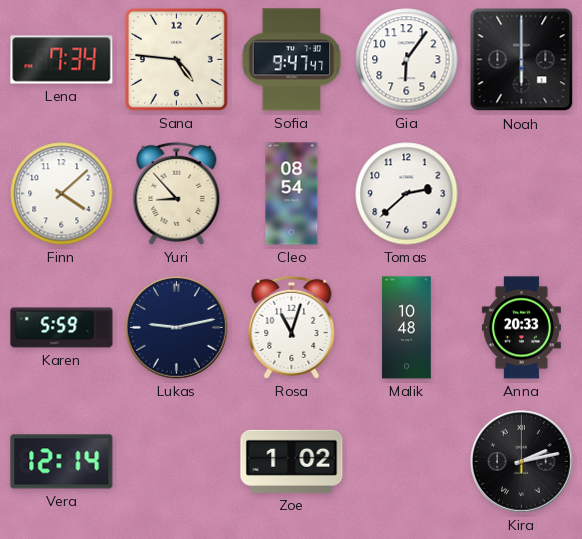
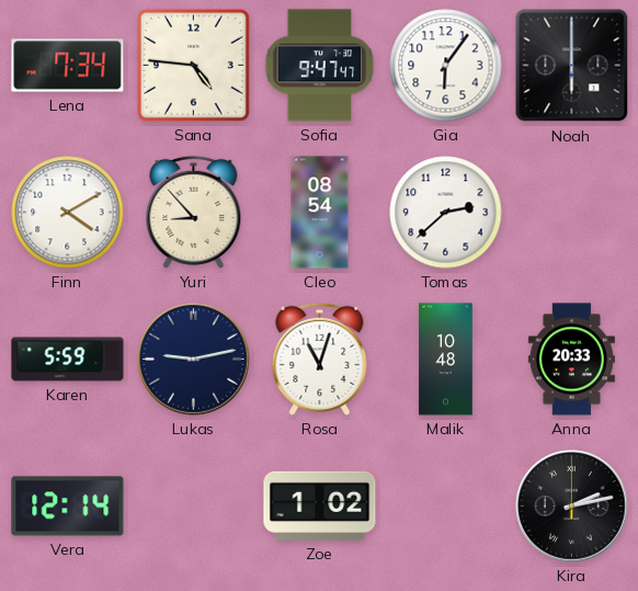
Finn: 4:08 -> 4:10 (68, 213)
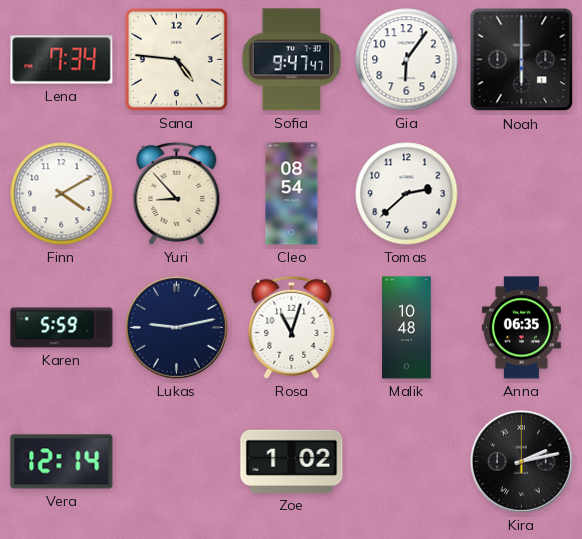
Anna: 20:33 -> 06:35 (521, 328)
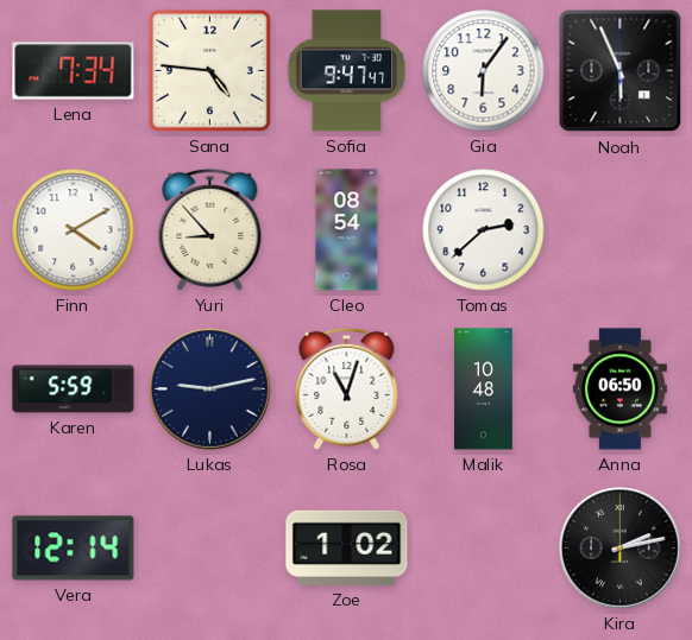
Noah: 6:00 -> 5:56 (621, 71)
Anna: 06:35 -> 06:50 (619, 389)
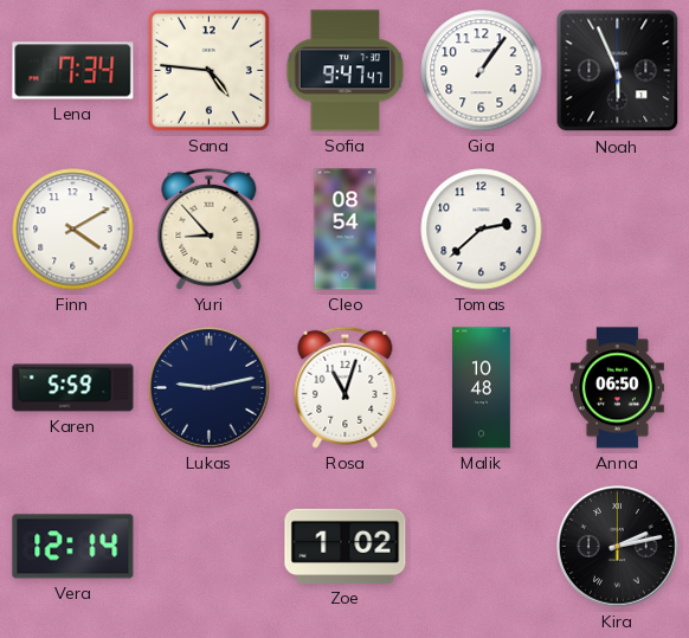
Gia: 6:06 -> 1:06 (482, 71)
